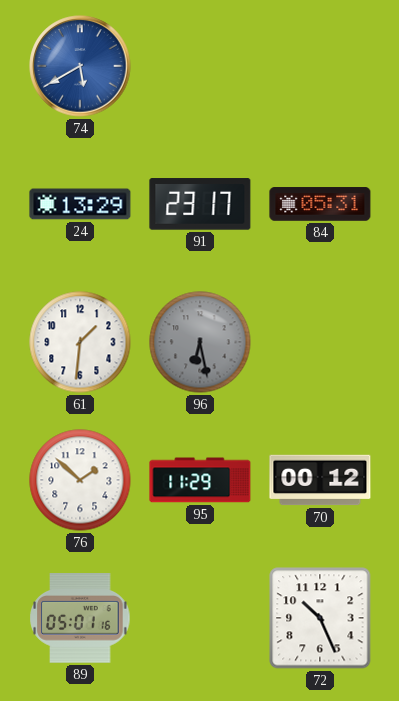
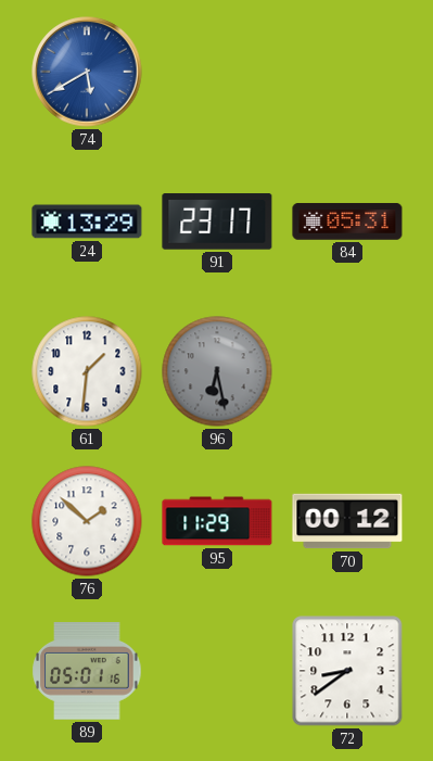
72: 10:26 -> 8:39 (347, 671)
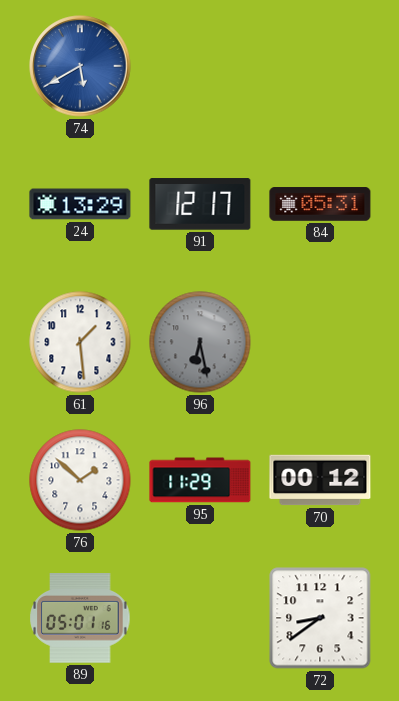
91: 23:17 -> 12:17 (200, 204)
61: 1:31 -> 1:29 (80, 342)
